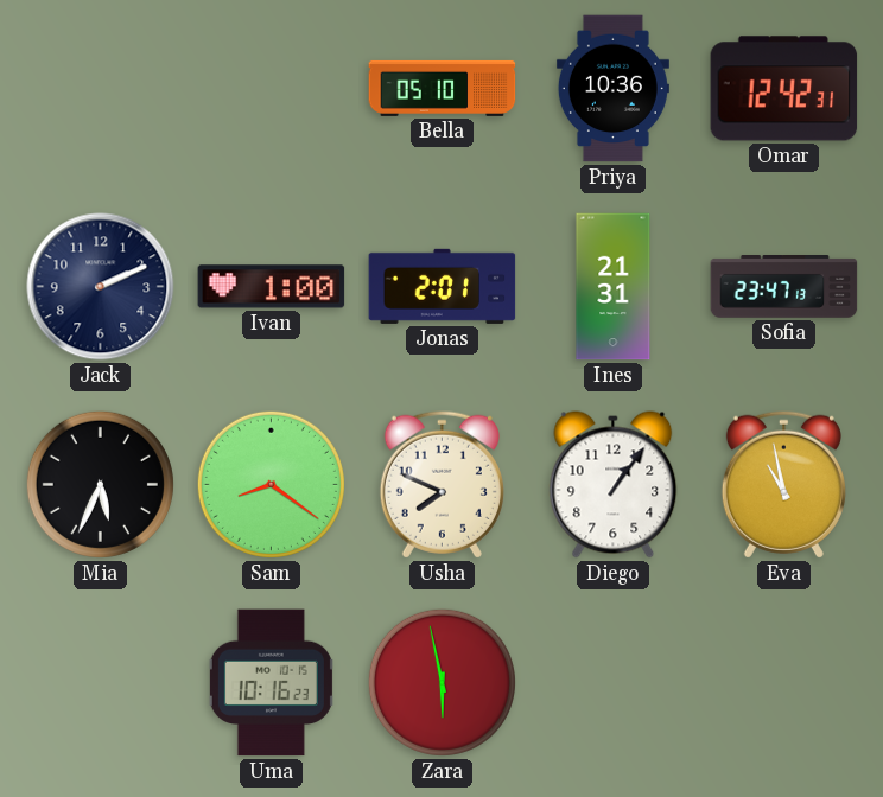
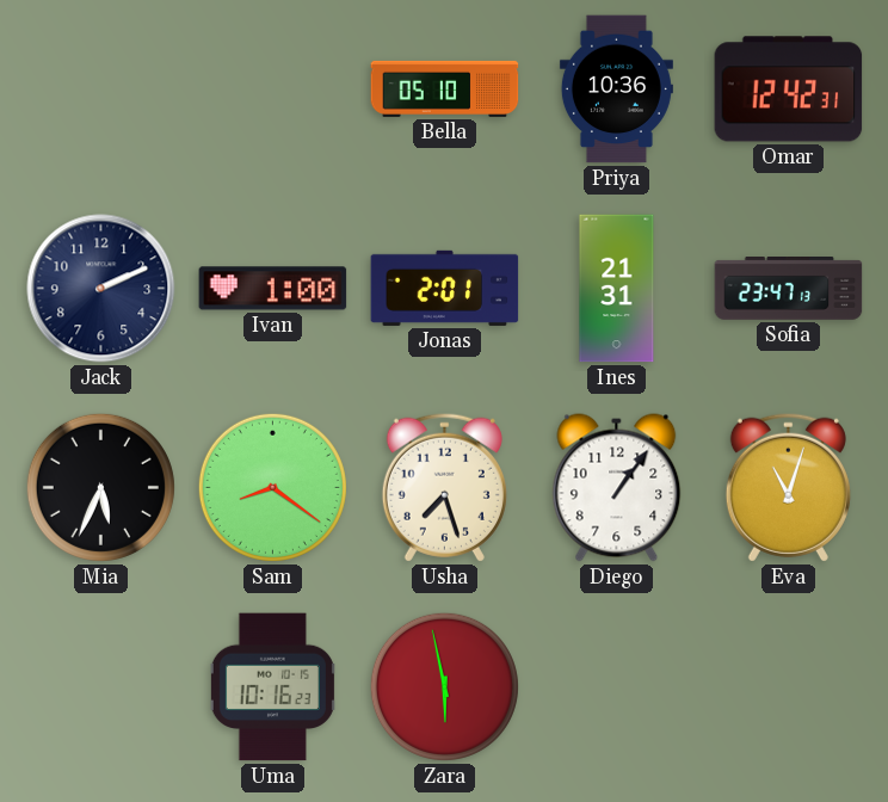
Usha: 7:49 -> 7:27 (444, 487)
Eva: 10:58 -> 11:03 (788, 487)
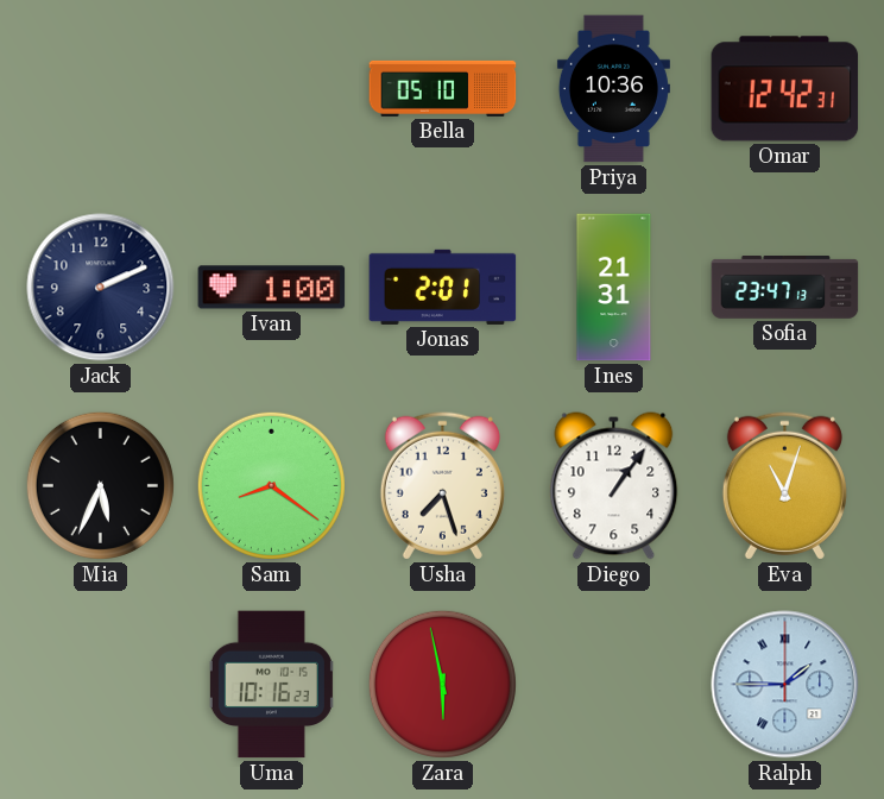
Ralph: none -> 1:45 (785, 685)
